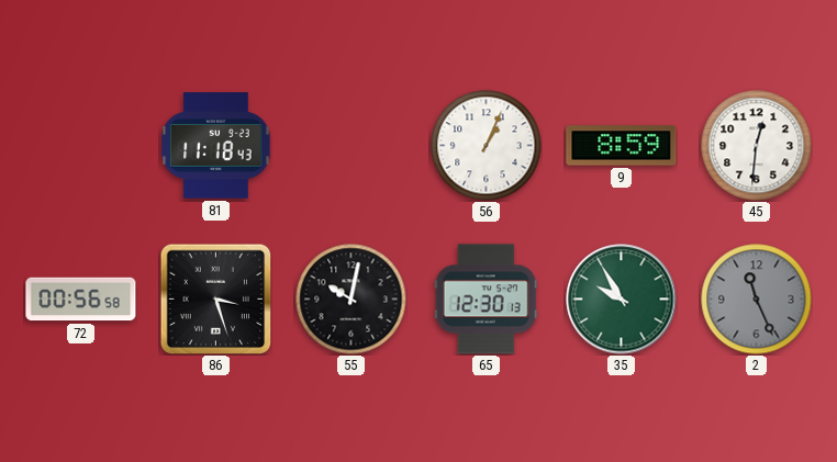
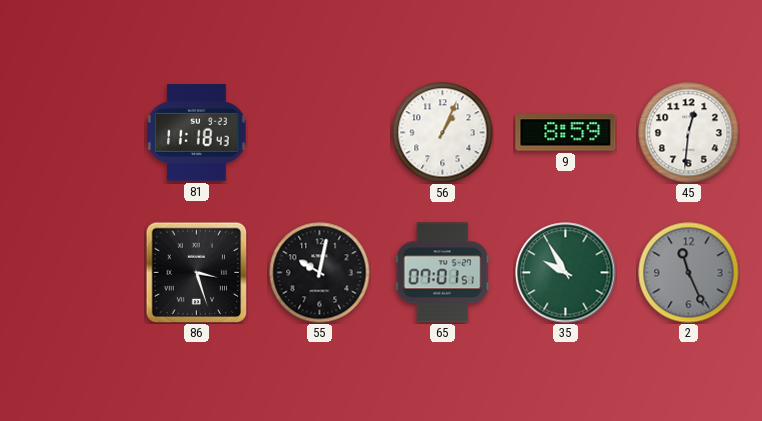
72: 00:56 -> none (81, 300)
65: 12:30 -> 07:01 (442, 273)
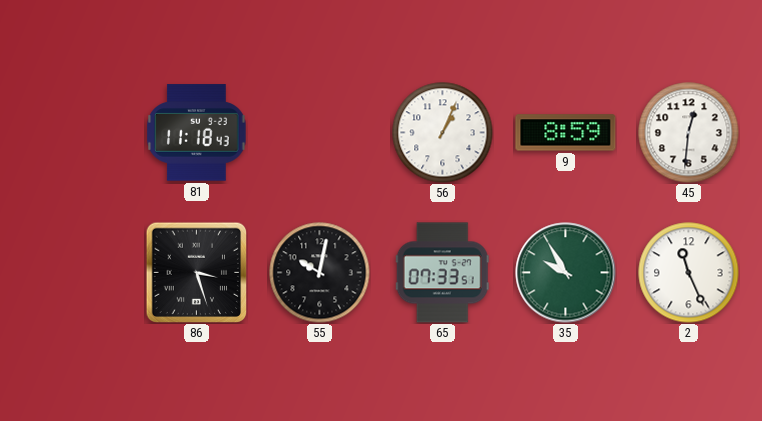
65: 07:01 -> 07:33 (442, 273)
2 dial: grey -> white (689, 273)
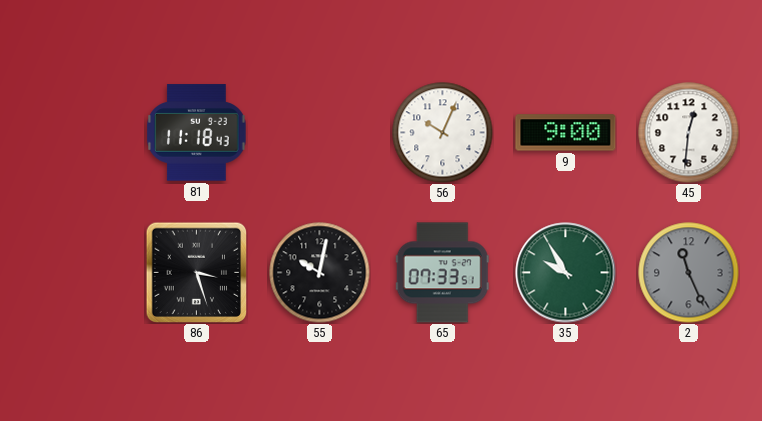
56: 1:04 -> 10:04 (443, 133)
9: 8:59 -> 9:00 (566, 133)
2 dial: white -> grey (689, 273)
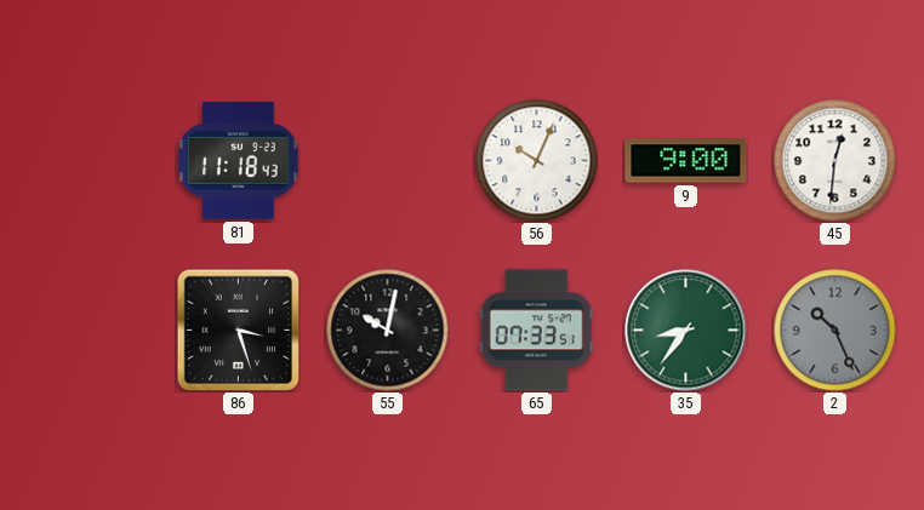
35: 9:55 -> 8:36 (686, 331)
2: 11:26 -> 10:26 (835, 331)
